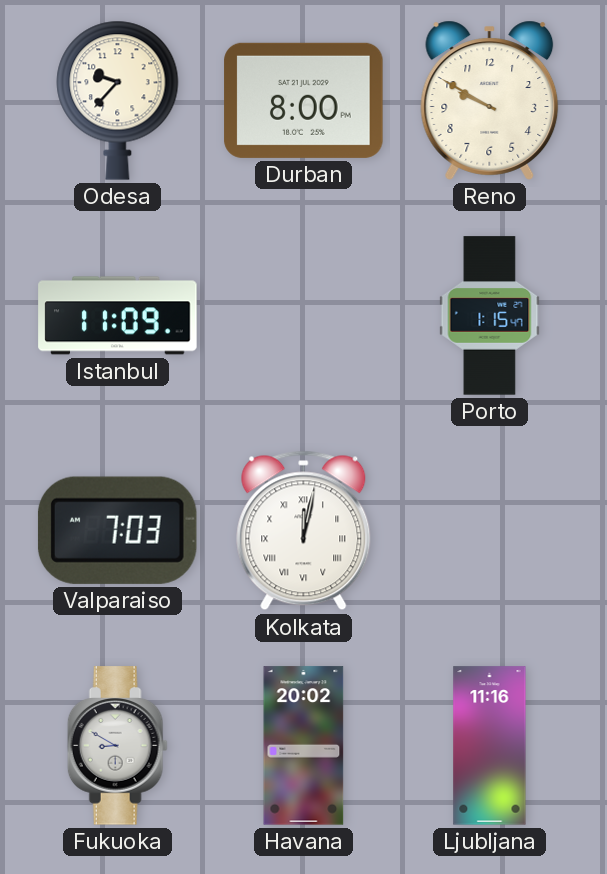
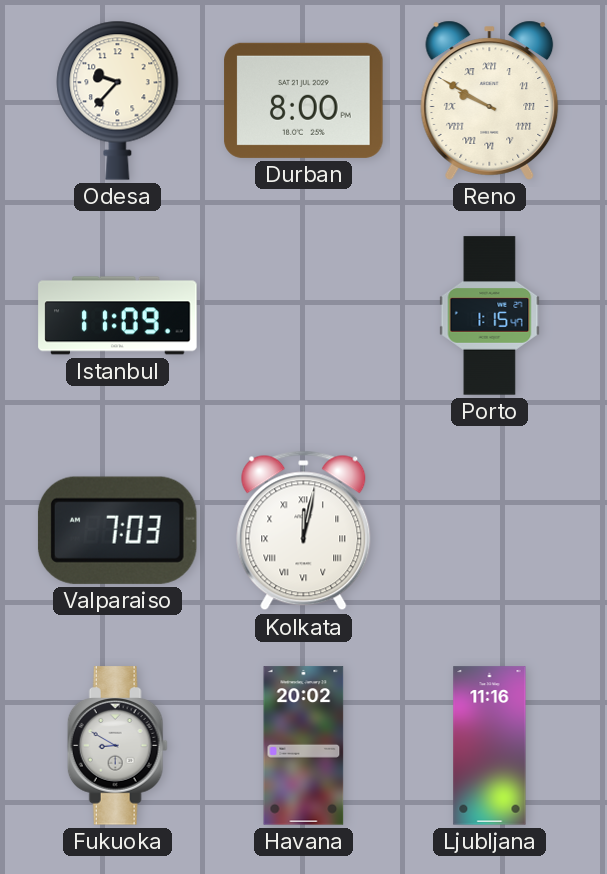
Reno numerals: Arabic -> Roman (490, 100)
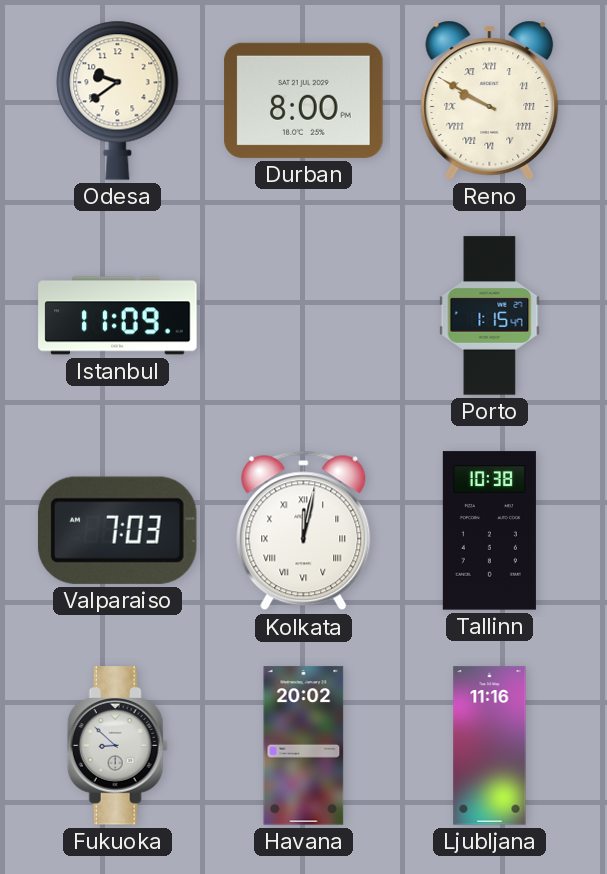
Odesa: 9:37 -> 9:39 (118, 100)
Tallinn: none -> 10:38 (489, 531)
Fukuoka: 8:50 -> 8:52 (117, 746)
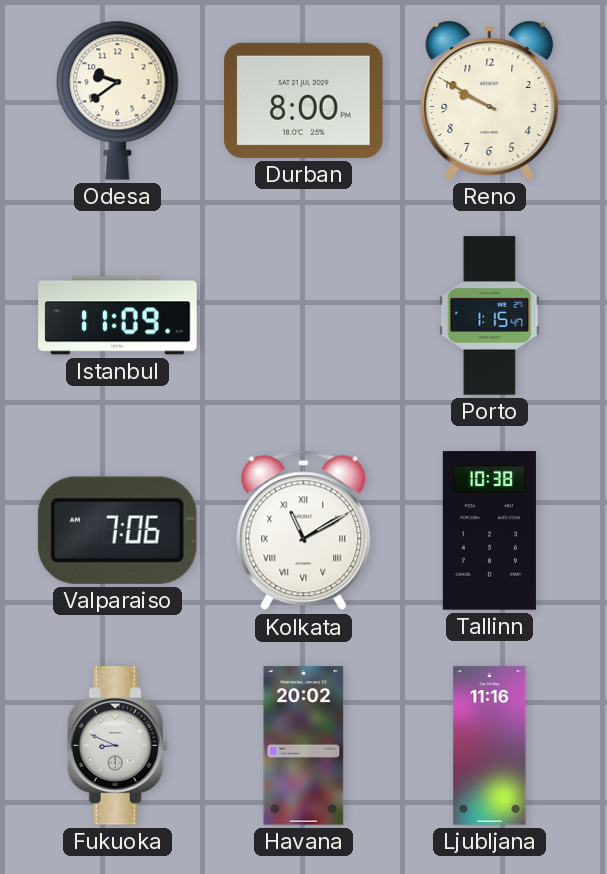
Reno numerals: Roman -> Arabic (490, 100)
Valparaiso: 7:03 -> 7:06 (117, 530)
Kolkata: 12:02 -> 11:10 (304, 531)
Fukuoka: 8:52 -> 8:49 (117, 746)
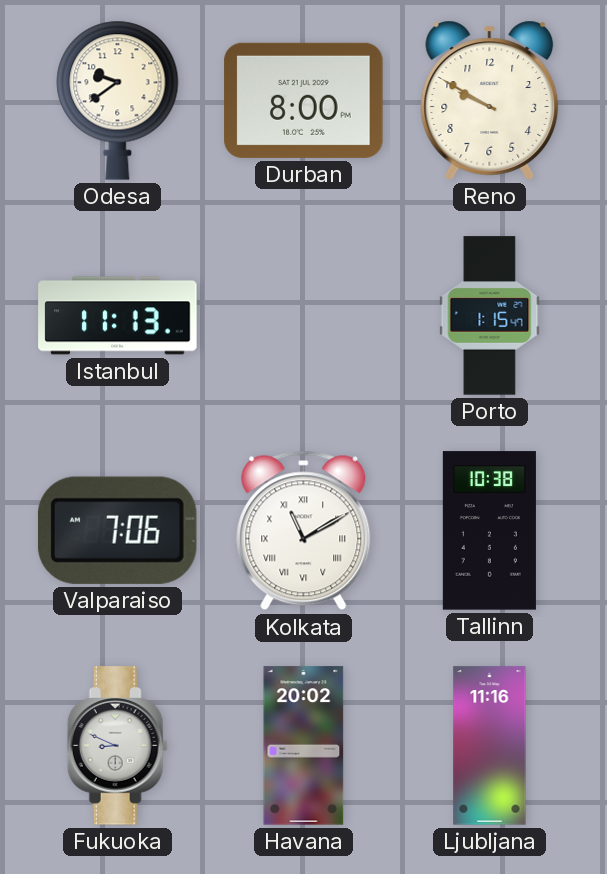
Istanbul: 11:09 -> 11:13 (118, 316)
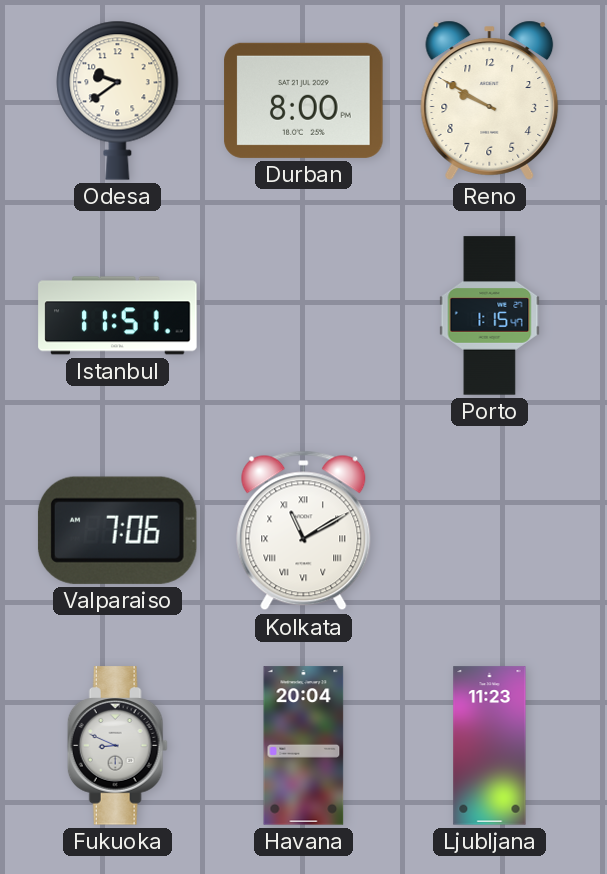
Istanbul: 11:13 -> 11:51 (118, 316)
Tallinn: 10:38 -> none (489, 531)
Havana: 20:02 -> 20:04 (304, 746)
Ljubljana: 11:16 -> 11:23 (490, 746)
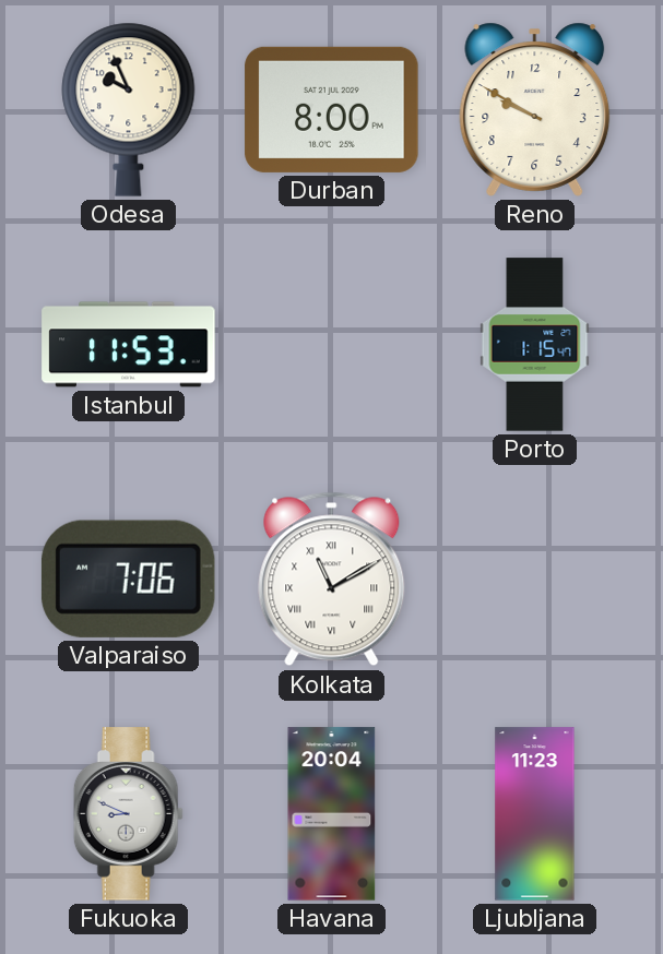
Odesa: 9:39 -> 9:56 (129, 109)
Istanbul: 11:51 -> 11:53 (129, 345)
